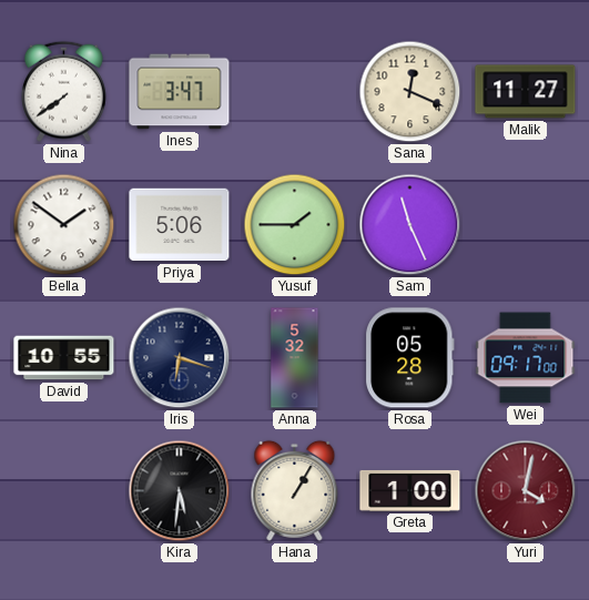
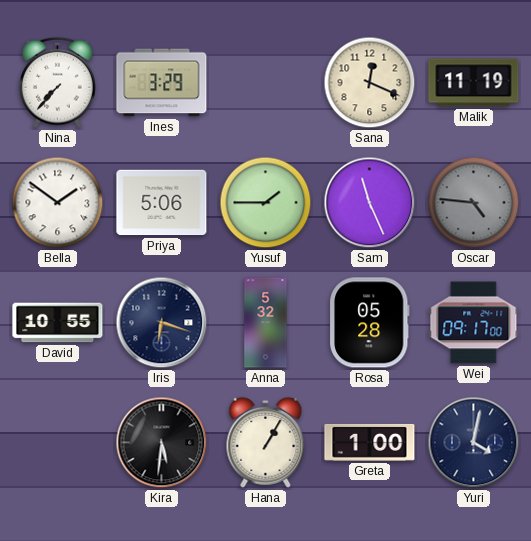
Nina: 7:39 -> 7:37 (58, 82)
Ines: 3:47 -> 3:29 (162, 83)
Malik: 11:27 -> 11:19 (474, 83)
Oscar: none -> 4:46 (474, 203)
Yuri dial: burgundy -> navy (474, 443)
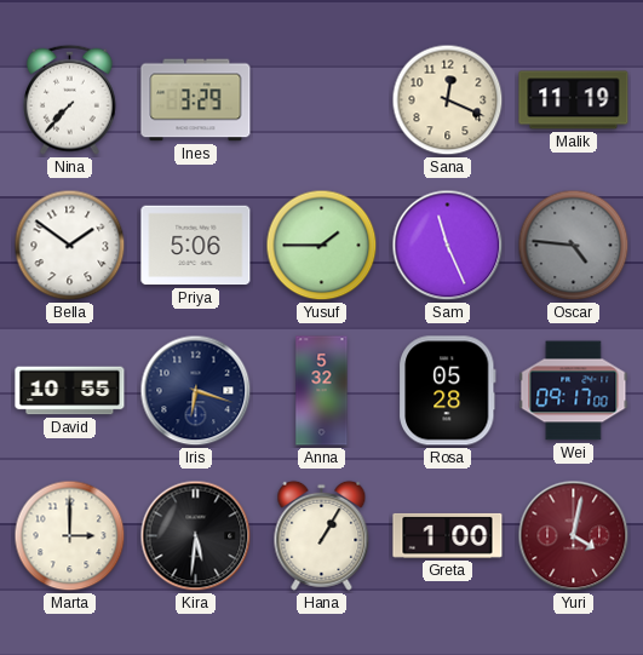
Marta: none -> 3:00 (70, 536)
Yuri dial: navy -> burgundy (574, 536)
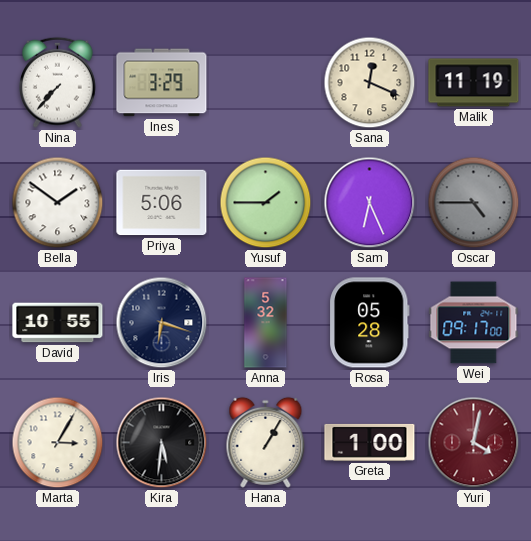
Sam: 11:26 -> 6:26 (370, 203)
Oscar: 4:46 -> 4:45 (474, 203)
Marta: 3:00 -> 3:05 (58, 443)
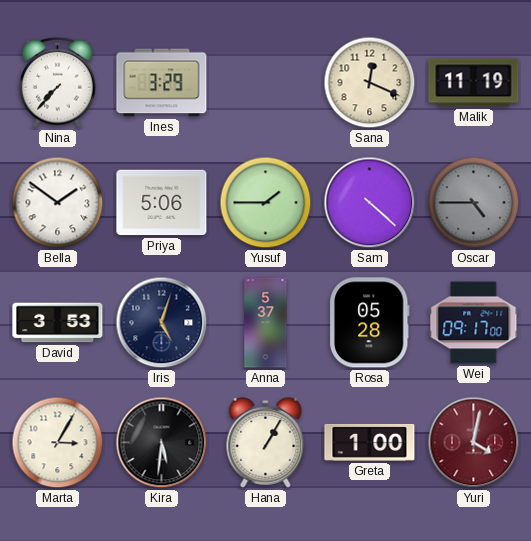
Sam: 6:26 -> 4:22 (370, 203)
David: 10:55 -> 3:53 (58, 323)
Iris: 6:18 -> 5:03 (162, 323)
Anna: 5:32 -> 5:37 (266, 323)
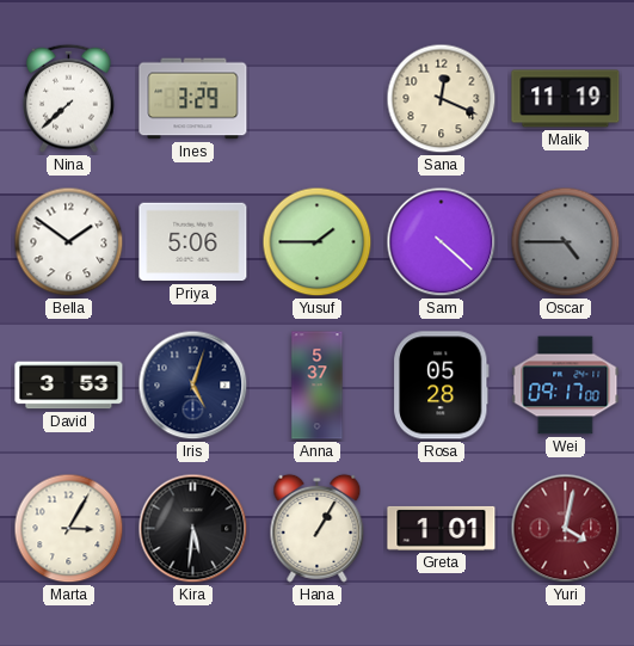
Nina: 7:37 -> 7:38 (69, 98)
Greta: 1:00 -> 1:01 (442, 528)
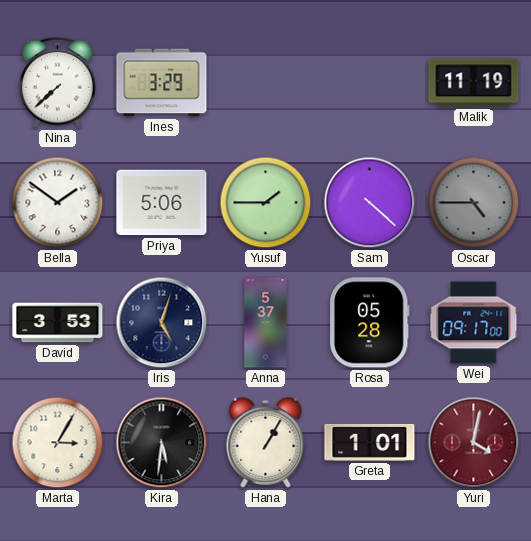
Sana: 12:19 -> none (442, 99)
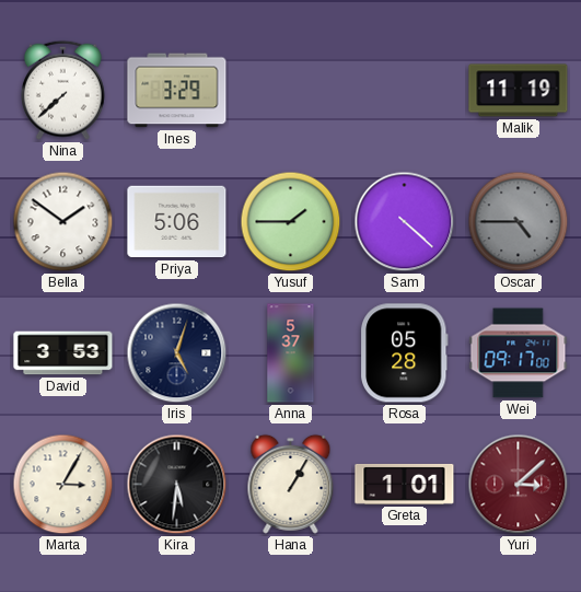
Yuri: 4:02 -> 3:08 (519, 485)
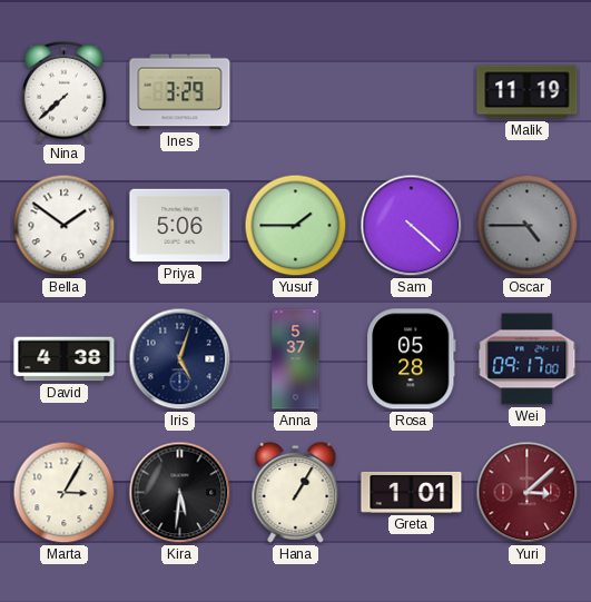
David: 3:53 -> 4:38 (65, 359)
